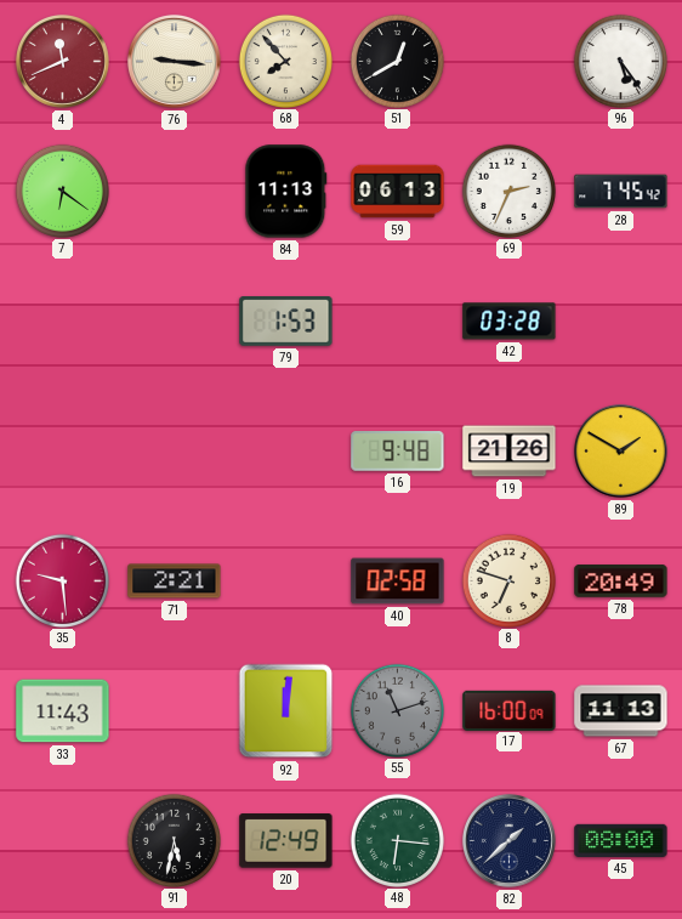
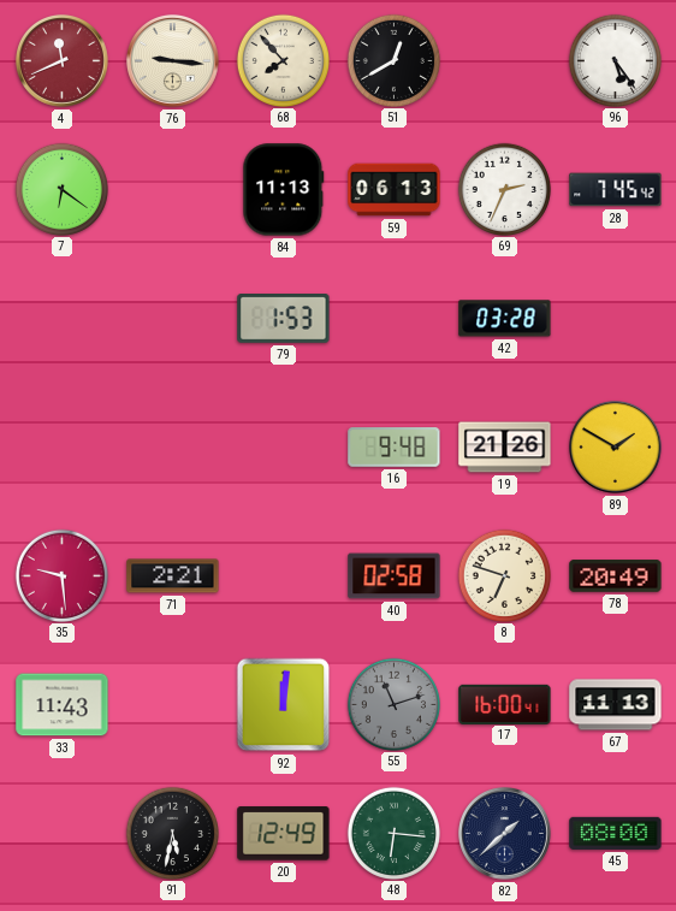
17: 16:00:09 -> 16:00:41 (505, 704)
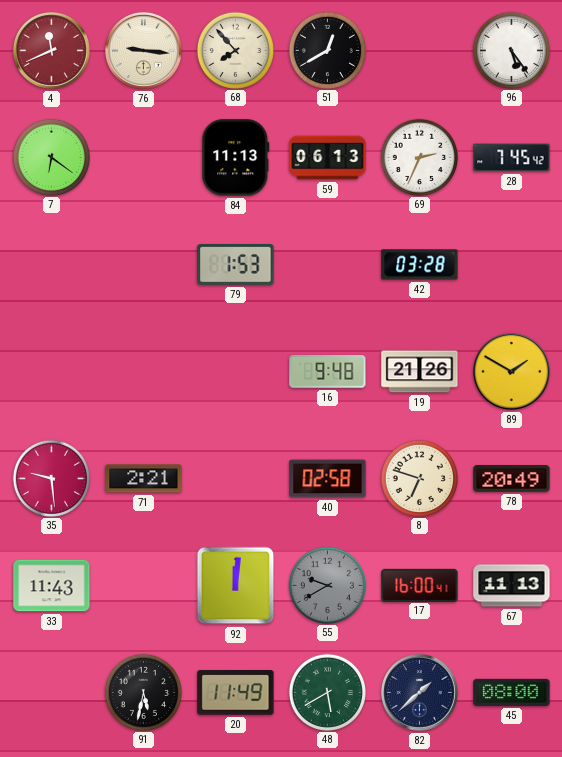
55: 11:12 -> 9:40 (327, 585)
20: 12:49 -> 11:49 (236, 693)
48: 6:16 -> 5:40 (327, 692)
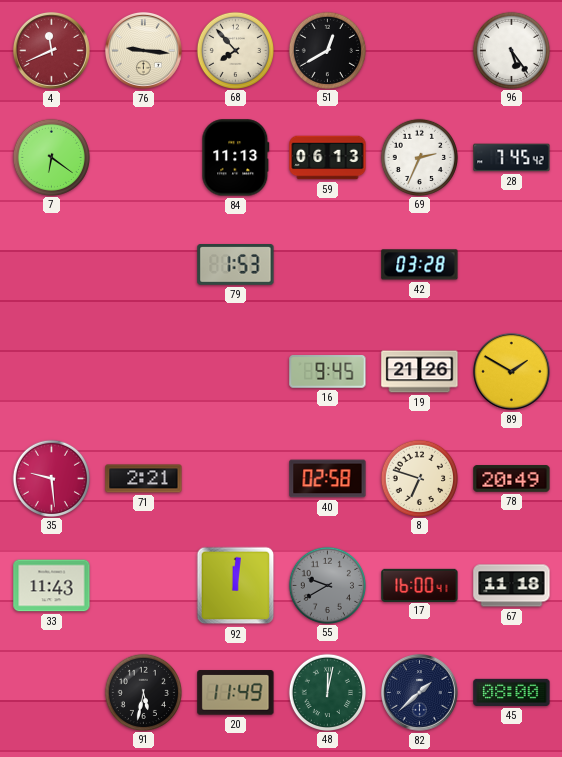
16: 9:48 -> 9:45 (328, 372)
67: 11:13 -> 11:18 (512, 586)
48: 5:40 -> 12:02 (327, 692)
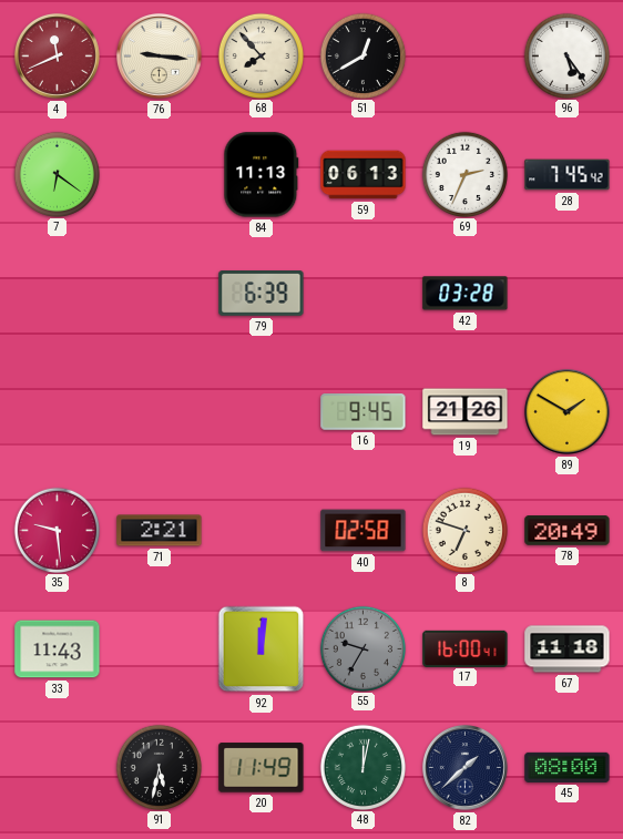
79: 1:53 -> 6:39 (262, 294)
55: 9:40 -> 9:35 (362, 648)
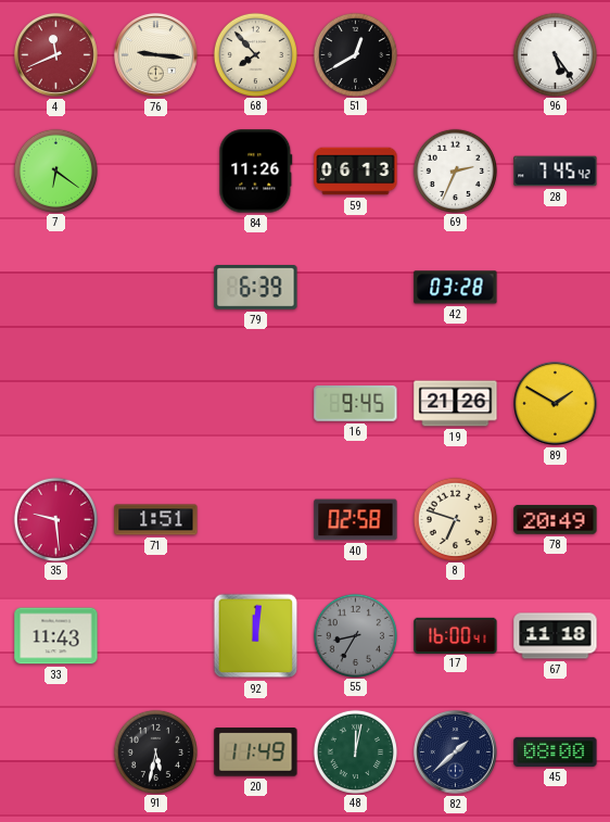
84: 11:13 -> 11:26 (256, 172)
71: 2:21 -> 1:51 (156, 520)
55: 9:35 -> 8:35 (355, 635)
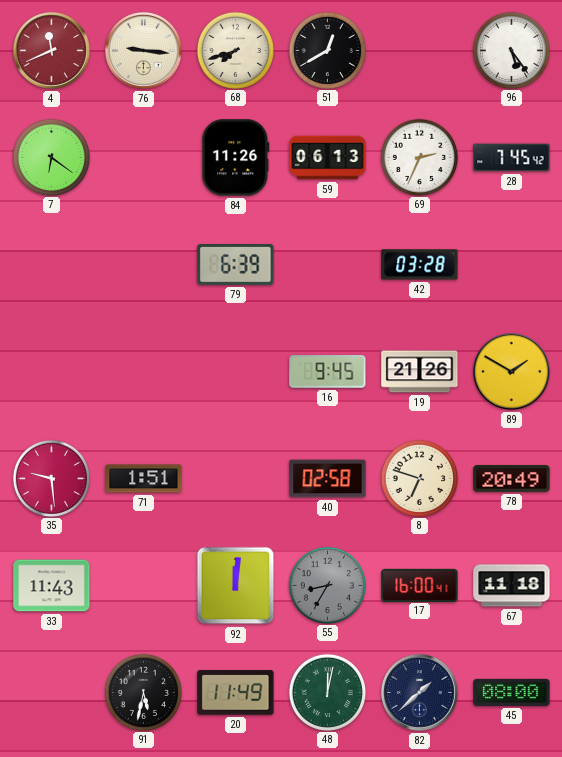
68: 7:53 -> 7:42 (235, 50)
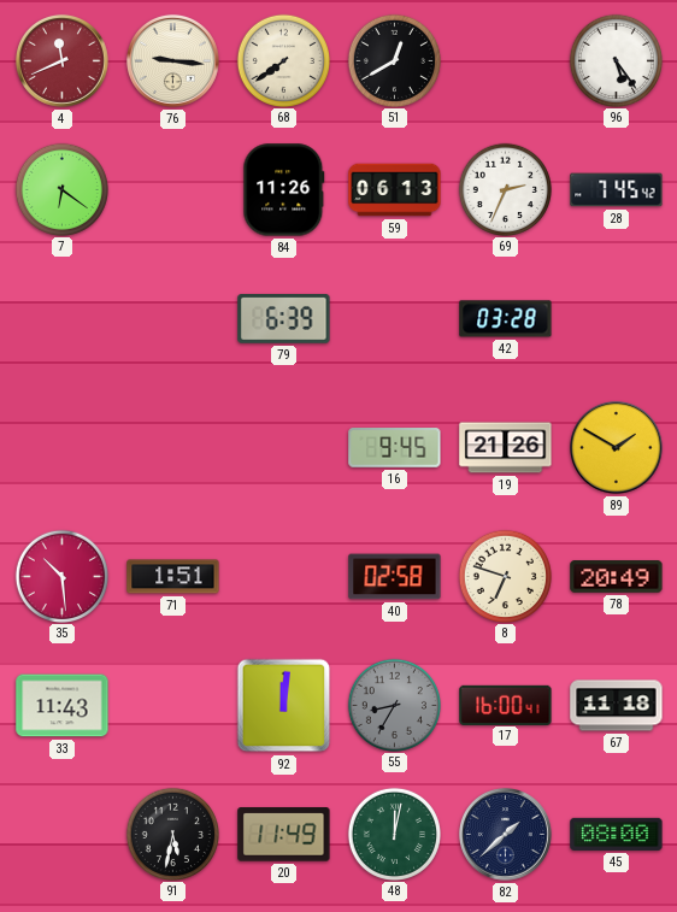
68: 7:42 -> 7:39 (283, 60)
35: 9:29 -> 10:29 (61, 576)
